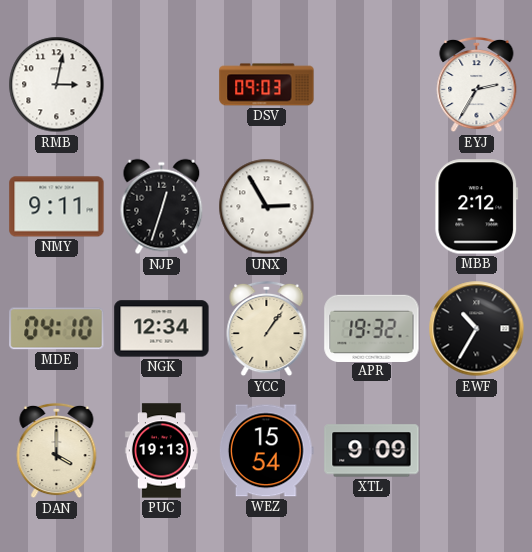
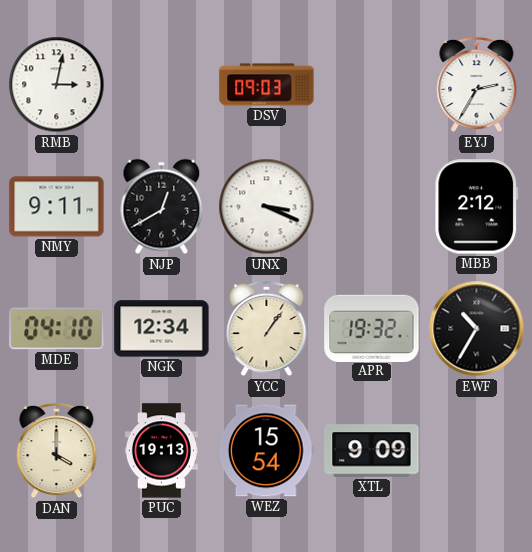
NJP: 12:33 -> 12:40 (162, 207)
UNX: 2:55 -> 3:19 (267, 207)
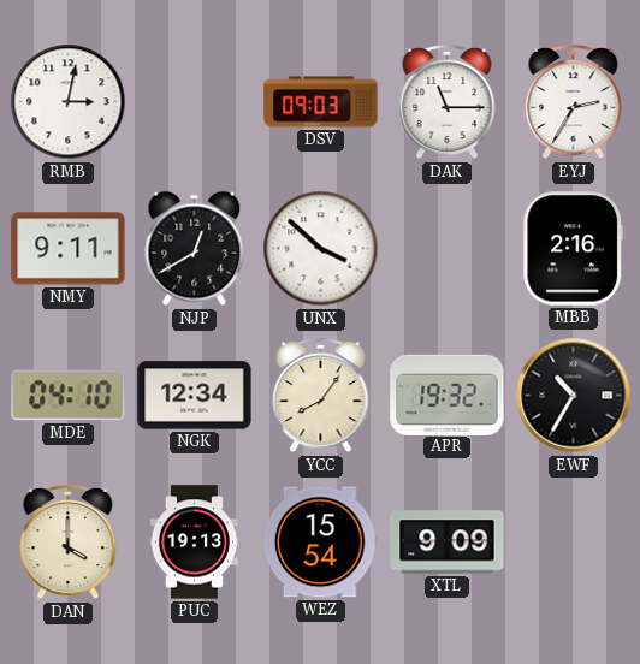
DAK: none -> 11:15 (448, 102)
UNX: 3:19 -> 3:52 (321, 249)
MBB: 2:12 -> 2:16 (574, 249)
YCC: 1:06 -> 8:06 (321, 396)
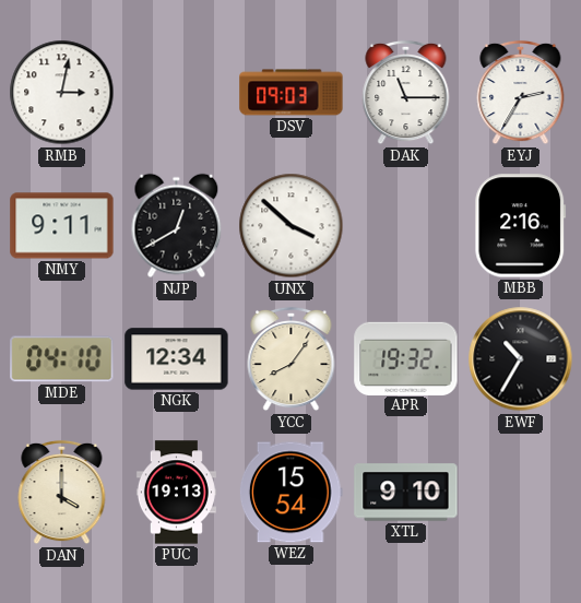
XTL: 9:09 -> 9:10 (406, 493)
